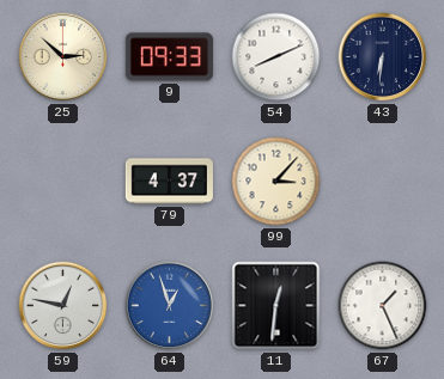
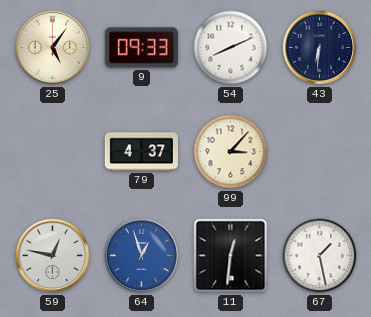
25: 2:52 -> 5:06 (53, 48)
67: 1:26 -> 1:28 (320, 256)
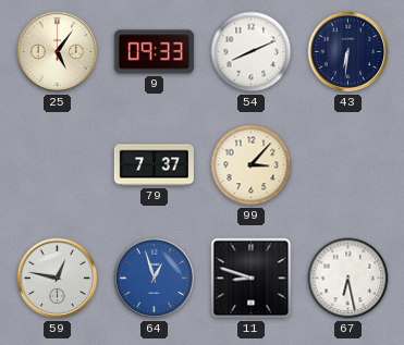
79: 4:37 -> 7:37 (154, 165)
11: 12:31 -> 8:48 (252, 279)
67: 1:28 -> 6:28 (348, 279)
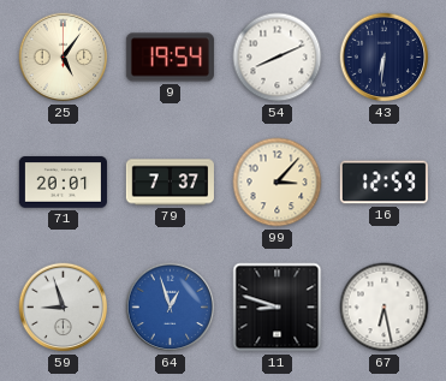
9: 09:33 -> 19:54 (170, 58)
71: none -> 20:01 (63, 183)
16: none -> 12:59 (383, 183)
59: 12:47 -> 8:57 (64, 308)
